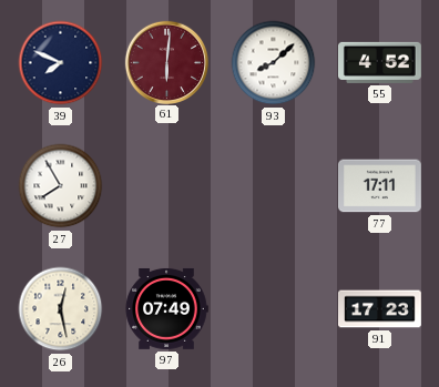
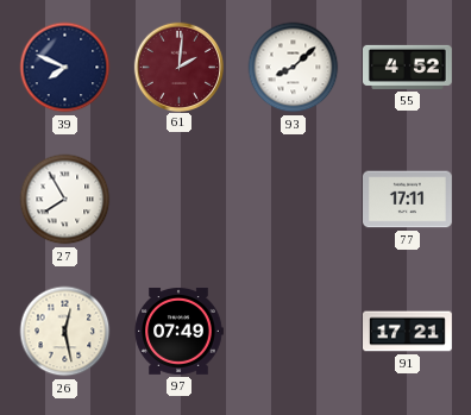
61: 6:01 -> 2:01 (178, 67)
91: 17:23 -> 17:21 (408, 332)
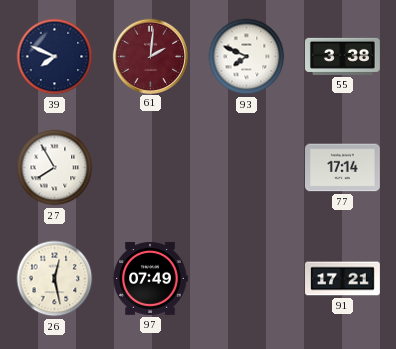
93: 8:08 -> 7:49 (247, 57)
55: 4:52 -> 3:38 (343, 56)
77: 17:11 -> 17:14 (343, 168)
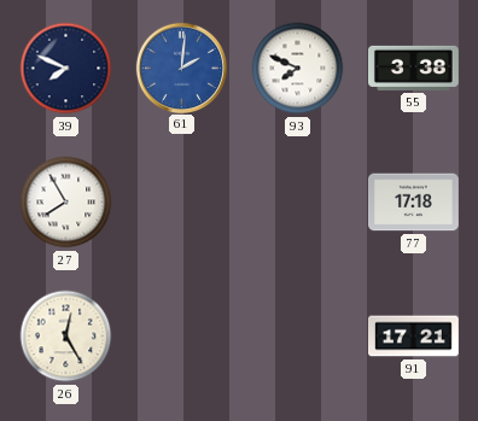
61 dial: burgundy -> blue (181, 68)
77: 17:14 -> 17:18 (414, 203)
26: 12:28 -> 12:25 (66, 337)
97: 07:49 -> none (150, 278)
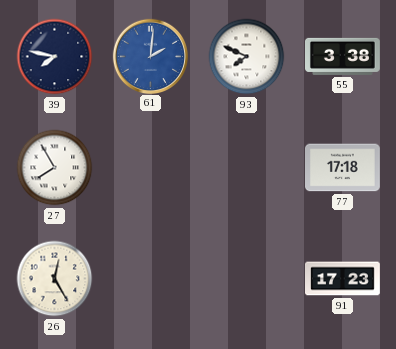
39: 7:49 -> 7:47 (55, 57)
91: 17:21 -> 17:23 (343, 279)
